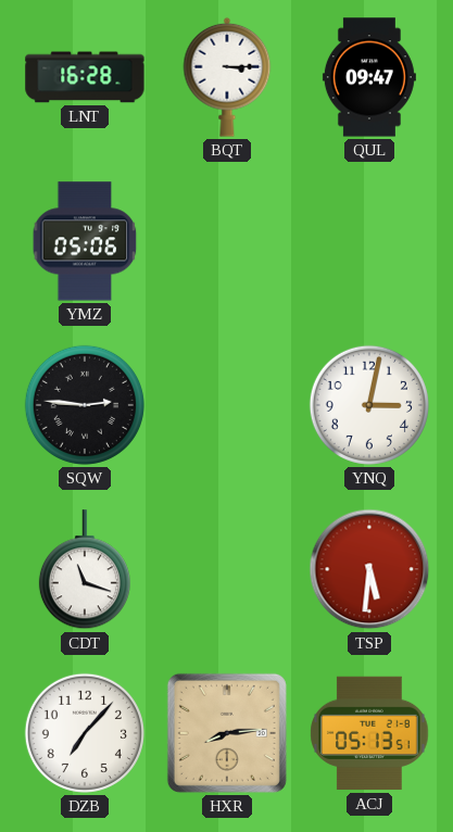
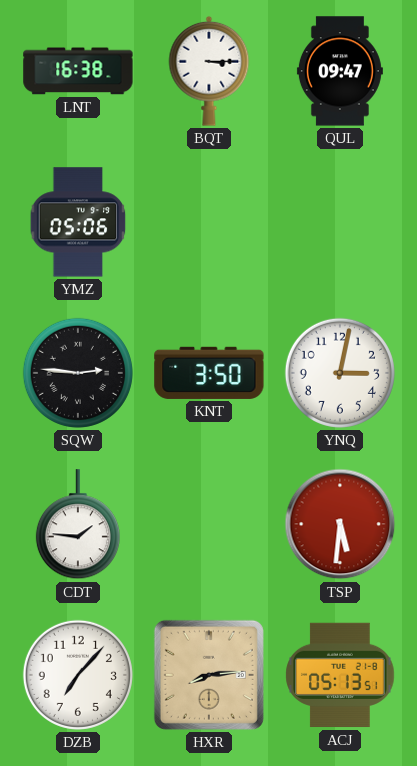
LNT: 16:28 -> 16:38 (78, 71)
KNT: none -> 3:50 (209, 373)
CDT: 11:18 -> 1:46 (78, 525)
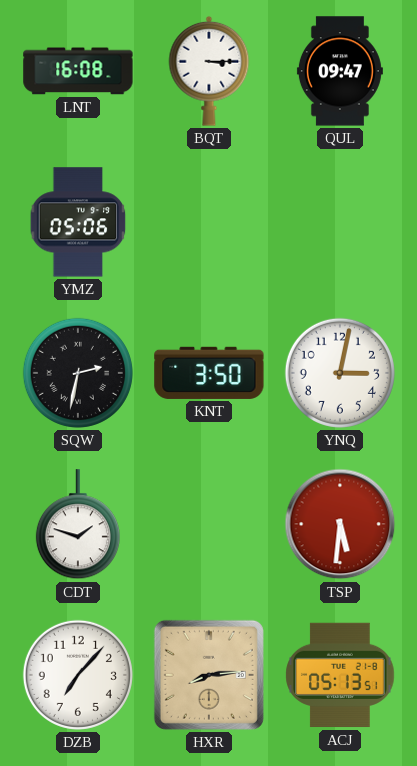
LNT: 16:38 -> 16:08 (78, 71)
SQW: 2:46 -> 2:32 (78, 373)
CDT: 1:46 -> 1:48 (78, 525)
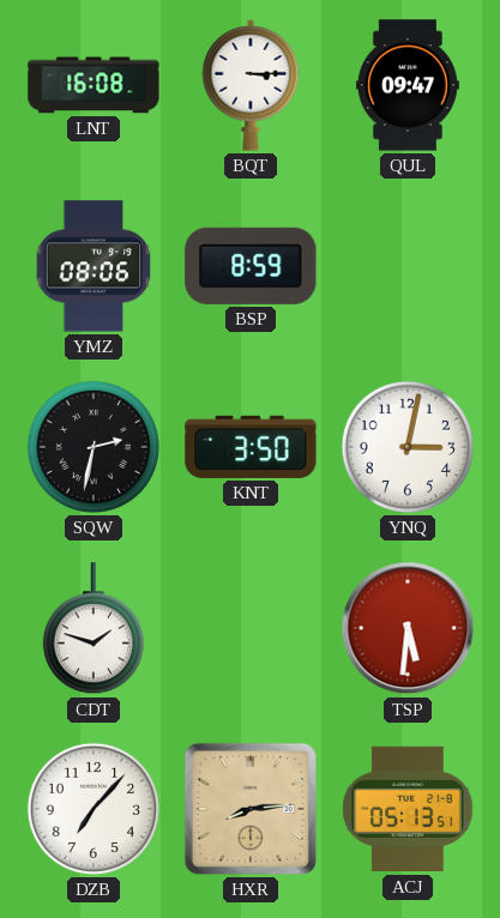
YMZ: 05:06 -> 08:06 (94, 266)
BSP: none -> 8:59 (251, 266)
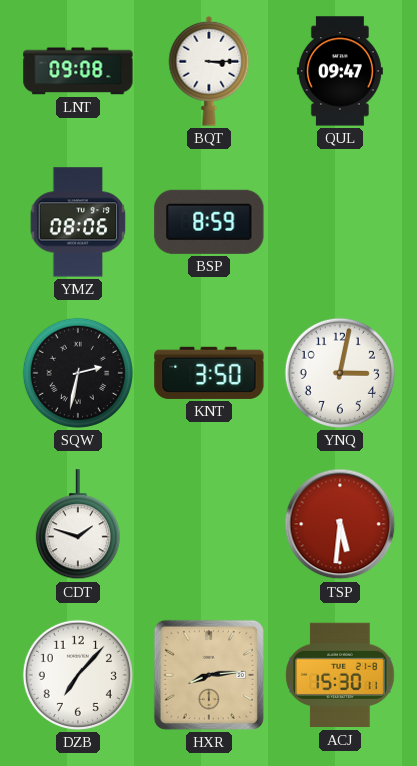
LNT: 16:08 -> 09:08 (78, 71)
ACJ: 05:13 -> 15:30 (340, 675)
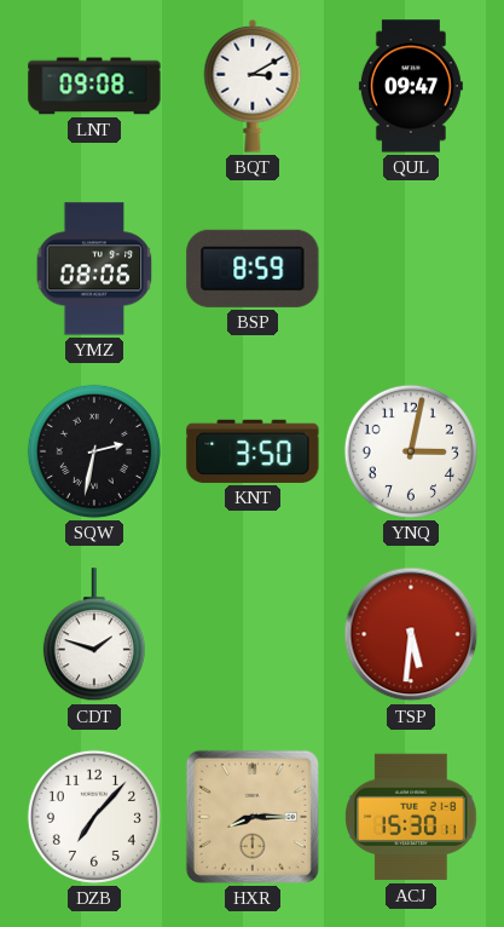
BQT: 3:15 -> 3:10 (253, 86)
HXR: 8:14 -> 8:15 (253, 817)
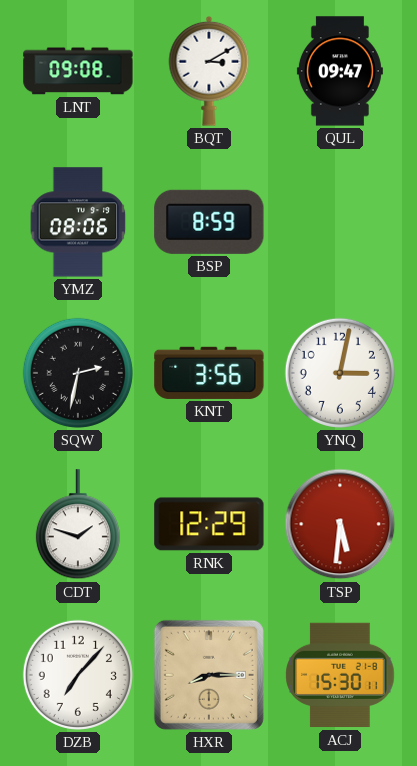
KNT: 3:50 -> 3:56 (209, 373)
RNK: none -> 12:29 (209, 524)
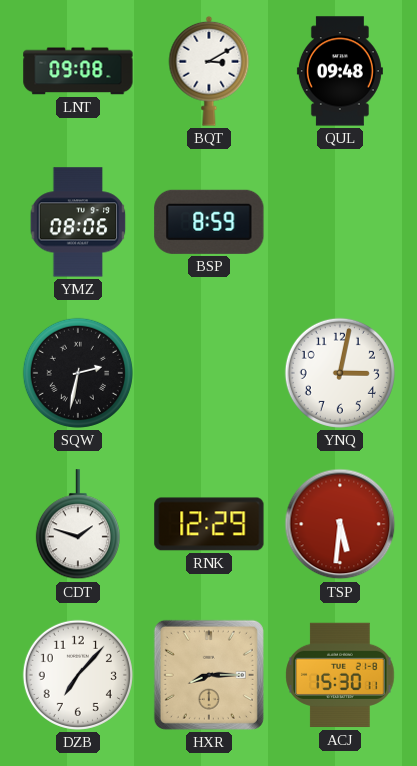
QUL: 09:47 -> 09:48 (340, 71)
KNT: 3:56 -> none (209, 373)
